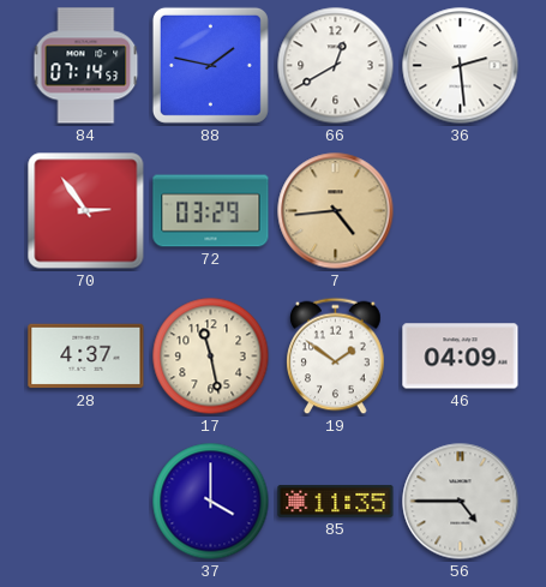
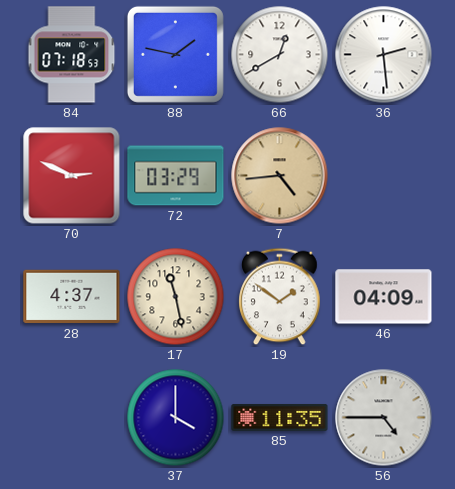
84: 07:14 -> 07:18 (72, 55)
70: 2:54 -> 2:49 (72, 176)
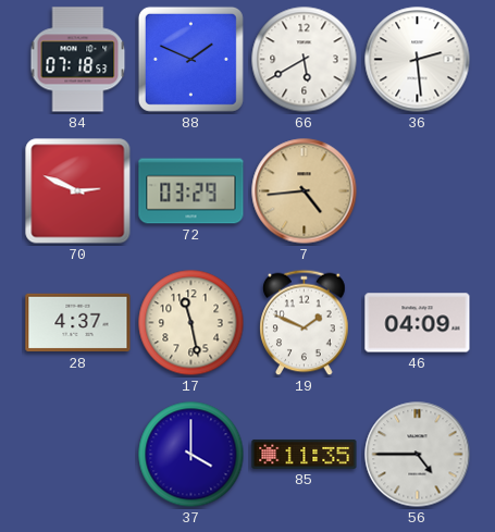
88: 1:47 -> 1:49 (190, 59)
66: 12:40 -> 5:40 (305, 60)
19: 1:51 -> 1:49 (305, 323)
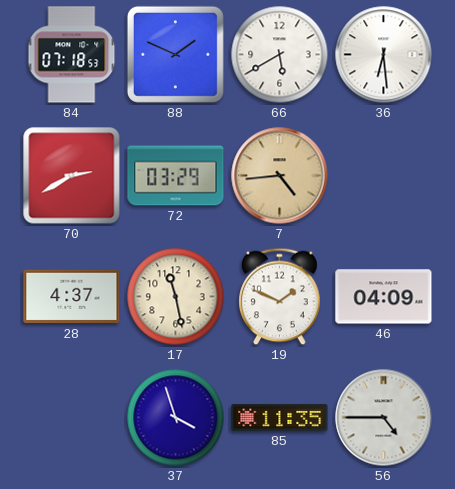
36: 2:29 -> 6:29 (384, 55)
70: 2:49 -> 2:40 (72, 176)
37: 4:00 -> 3:57 (176, 418)
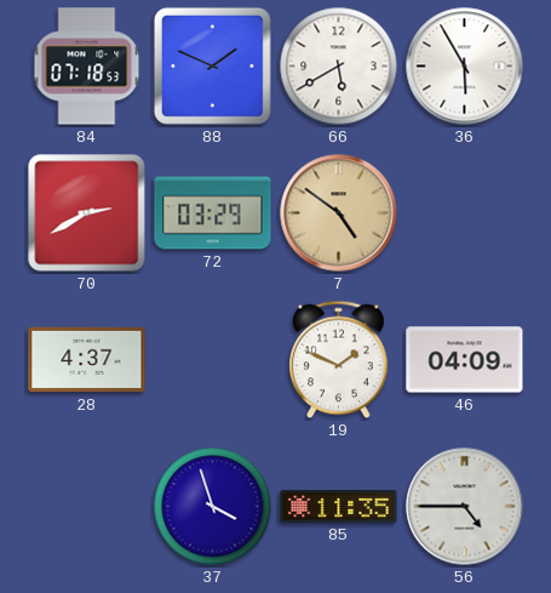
36: 6:29 -> 5:55 (465, 67)
7: 4:44 -> 4:51 (339, 213)
17: 11:28 -> none (176, 297)
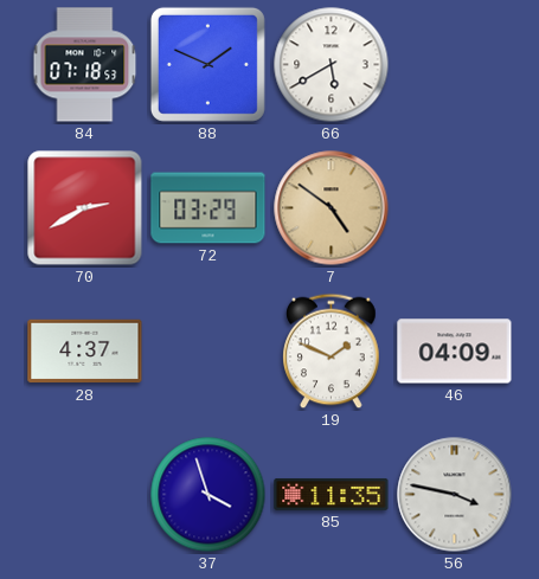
36: 5:55 -> none (465, 67)
56: 4:45 -> 3:47 (455, 495)
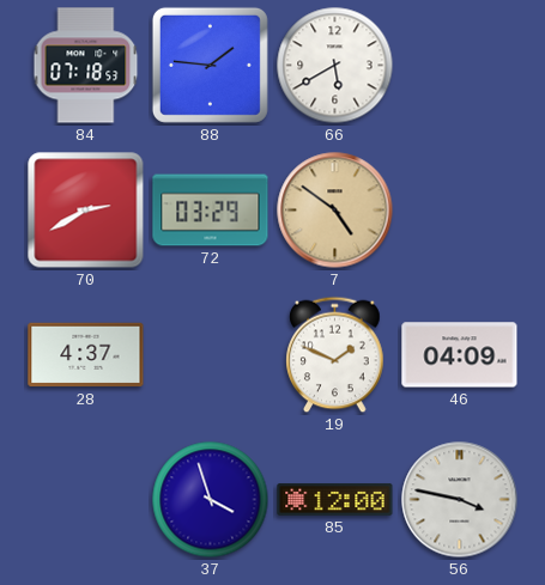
88: 1:49 -> 1:46 (210, 65)
85: 11:35 -> 12:00 (335, 500)
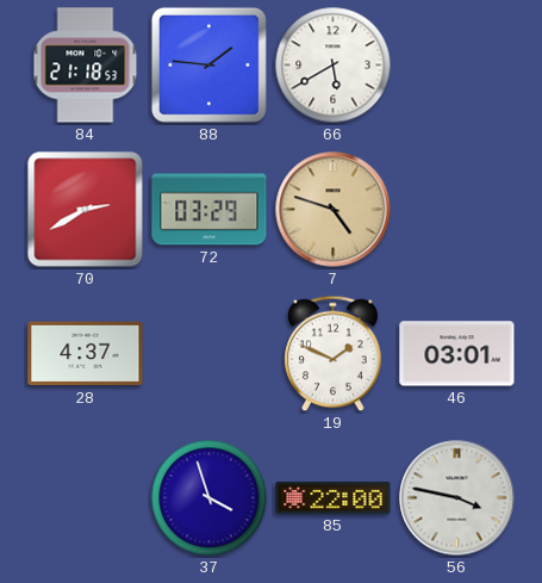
84: 07:18 -> 21:18 (86, 66)
7: 4:51 -> 4:48 (334, 210)
46: 04:09 -> 03:01 (457, 354)
85: 12:00 -> 22:00 (334, 498)
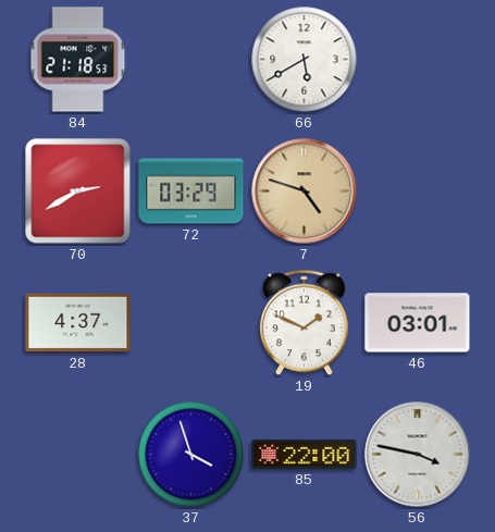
88: 1:46 -> none (208, 64)
